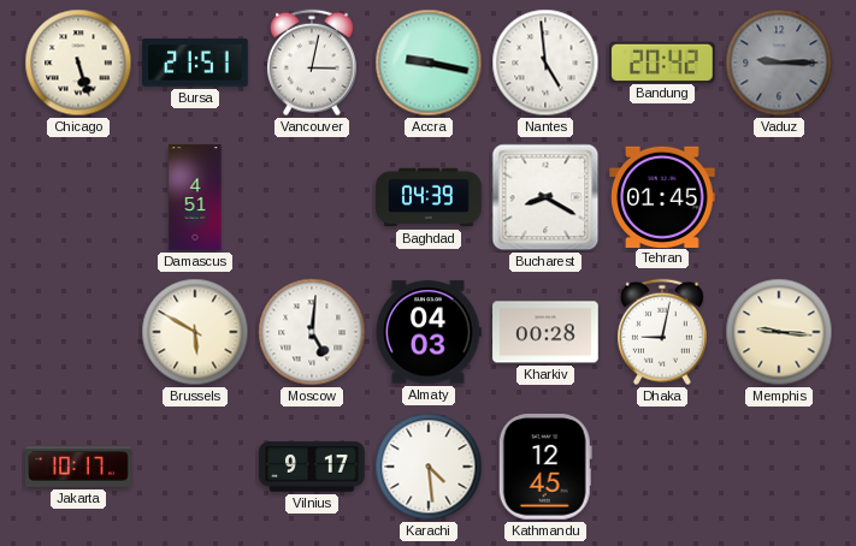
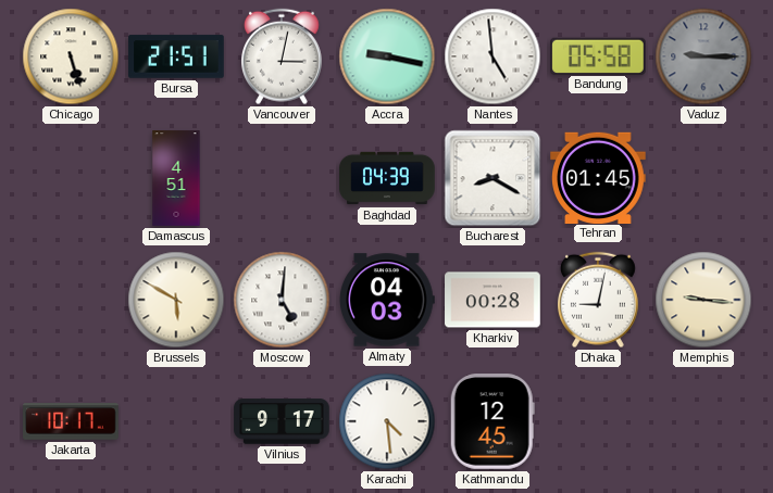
Bandung: 20:42 -> 05:58 (599, 55)
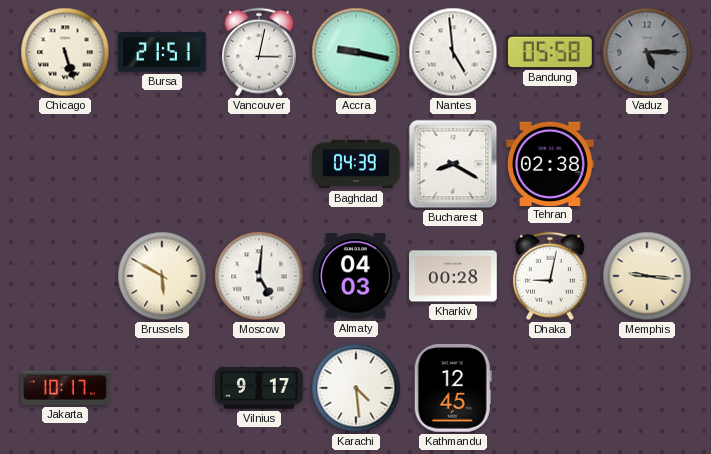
Vaduz: 9:15 -> 5:15 (647, 52)
Damascus: 4:51 -> none (176, 178)
Tehran: 01:45 -> 02:38 (550, 163)
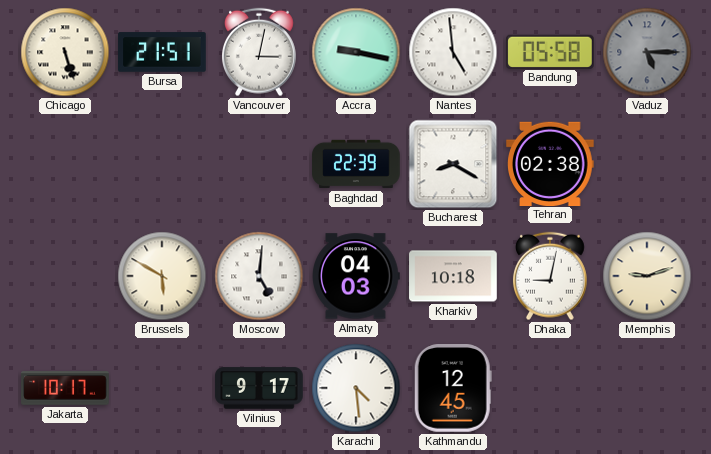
Baghdad: 04:39 -> 22:39 (356, 164)
Kharkiv: 00:28 -> 10:18 (453, 276)
Memphis: 9:16 -> 9:12 (647, 276)
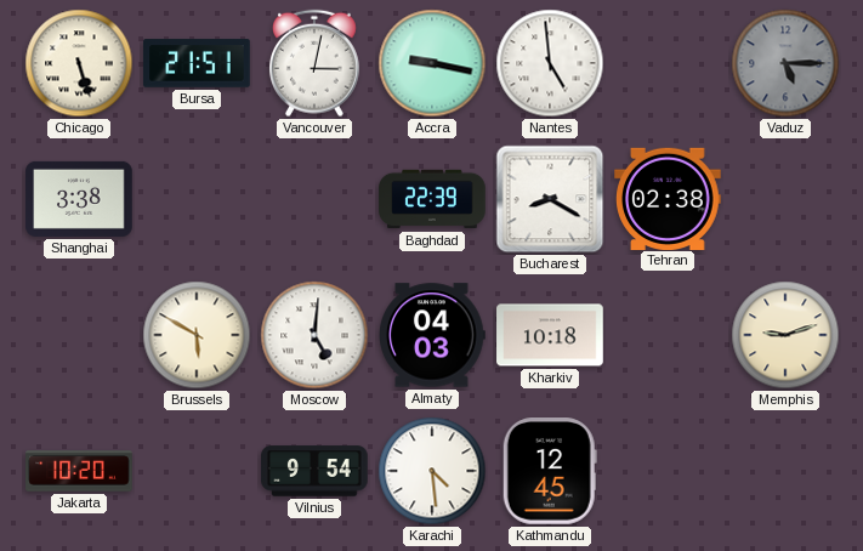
Bandung: 05:58 -> none (551, 51)
Shanghai: none -> 3:38 (79, 199)
Dhaka: 9:02 -> none (550, 276)
Jakarta: 10:17 -> 10:20 (79, 471)
Vilnius: 9:17 -> 9:54 (314, 471)
